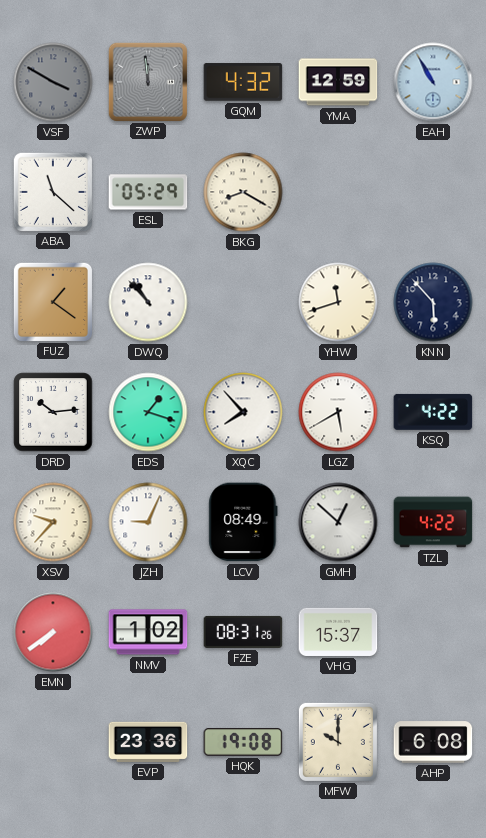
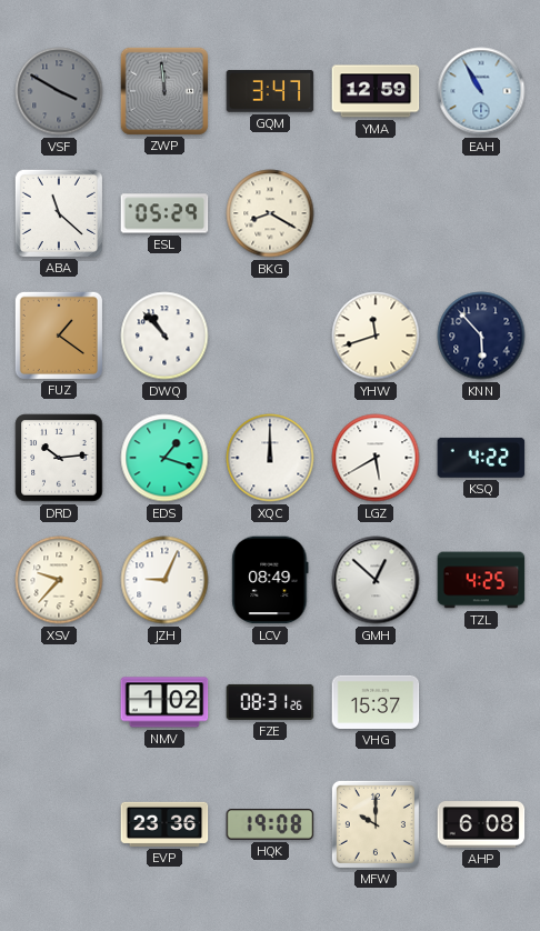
GQM: 4:32 -> 3:47 (270, 91)
XQC: 7:53 -> 12:00 (270, 458)
TZL: 4:22 -> 4:25 (481, 580)
EMN: 7:39 -> none (53, 632)
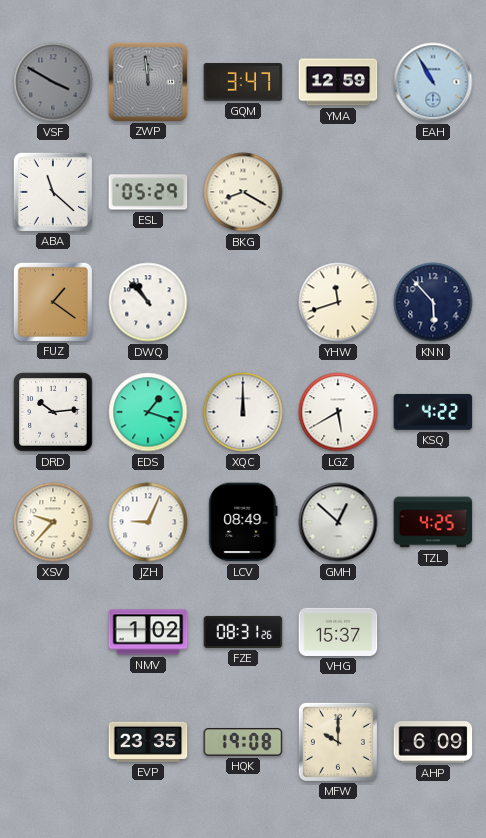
EVP: 23:36 -> 23:35 (148, 742)
AHP: 6:08 -> 6:09 (433, 742)
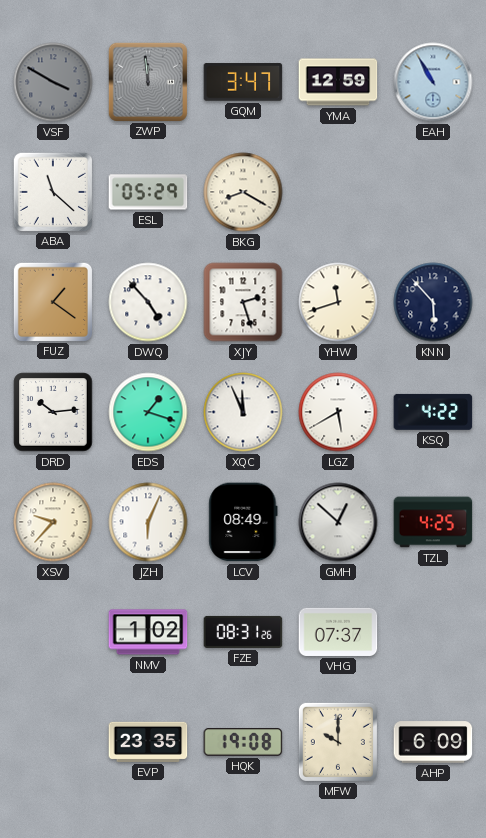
DWQ: 10:53 -> 4:53 (148, 302)
XJY: none -> 2:27 (243, 302)
XQC: 12:00 -> 11:56 (243, 412)
JZH: 9:04 -> 6:04 (148, 522)
VHG: 15:37 -> 07:37 (338, 632)
